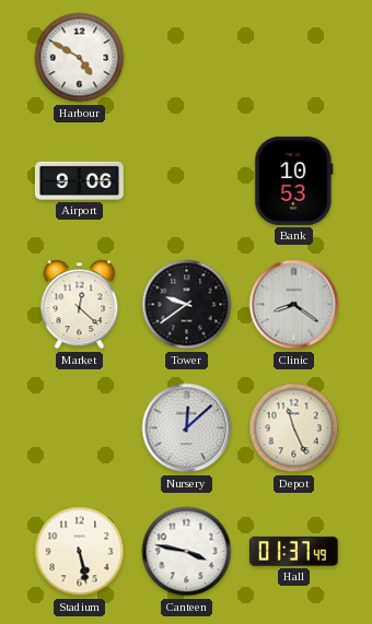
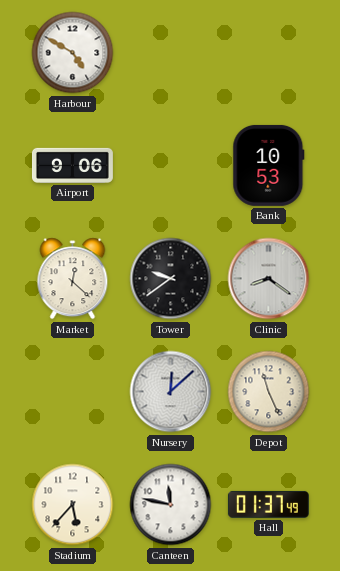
Stadium: 5:28 -> 5:37 (73, 505)
Canteen: 3:47 -> 11:47 (171, 505)
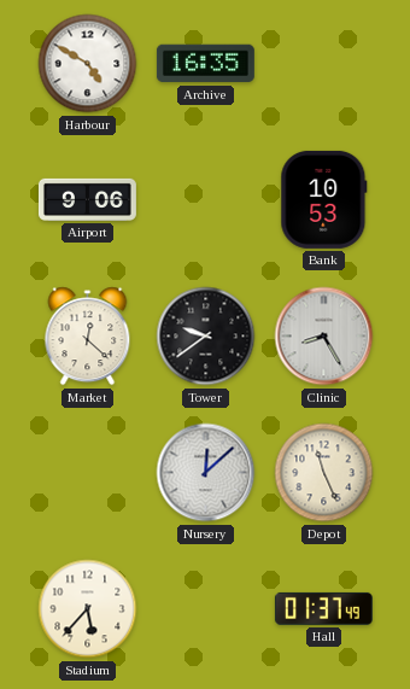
Archive: none -> 16:35 (205, 64)
Clinic: 8:21 -> 8:25 (324, 337)
Canteen: 11:47 -> none (171, 505)
